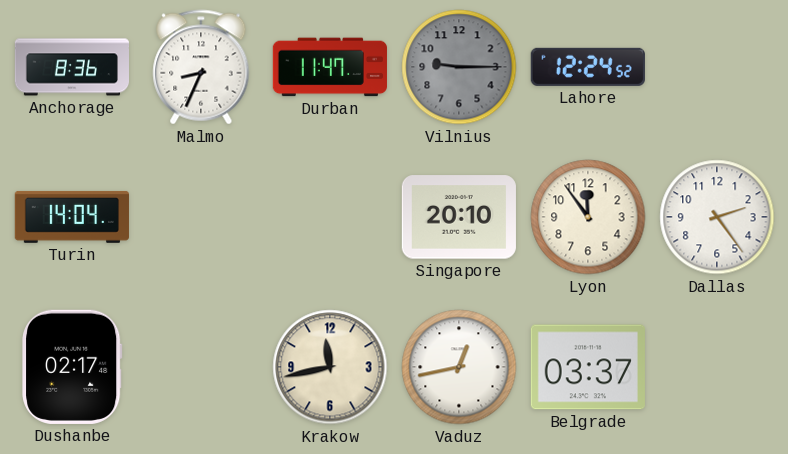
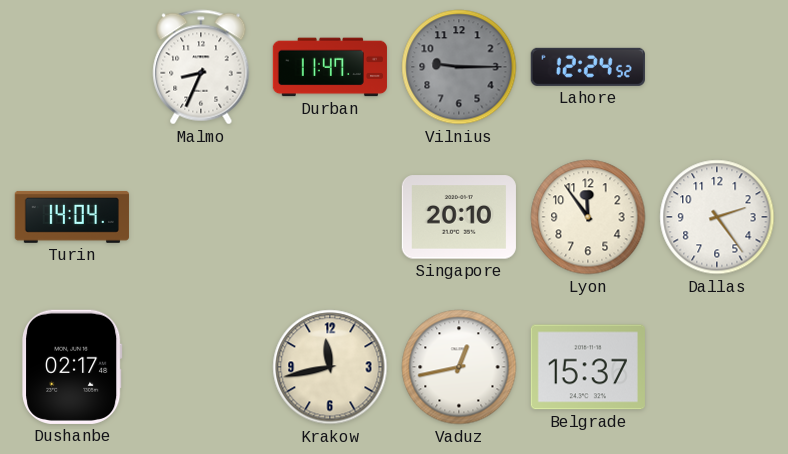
Anchorage: 8:36 -> none (71, 67)
Belgrade: 03:37 -> 15:37 (588, 367)
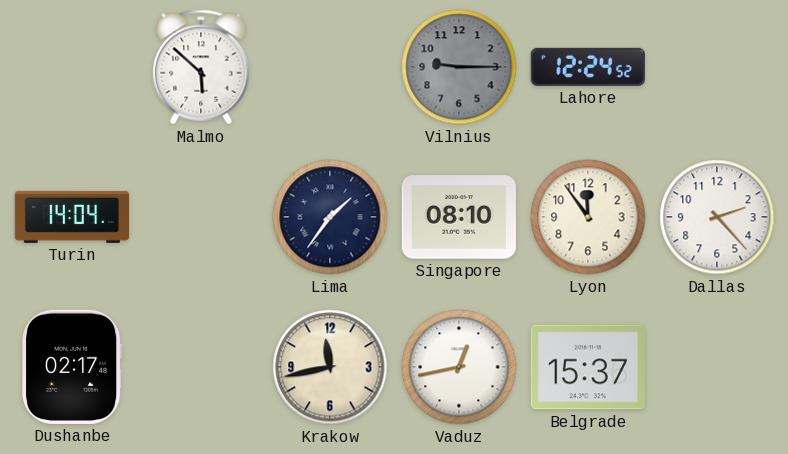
Malmo: 8:34 -> 5:52 (201, 67)
Durban: 11:47 -> none (330, 67)
Lima: none -> 1:36 (330, 217)
Singapore: 20:10 -> 08:10 (459, 217)
Dallas: 2:24 -> 2:23 (717, 217)
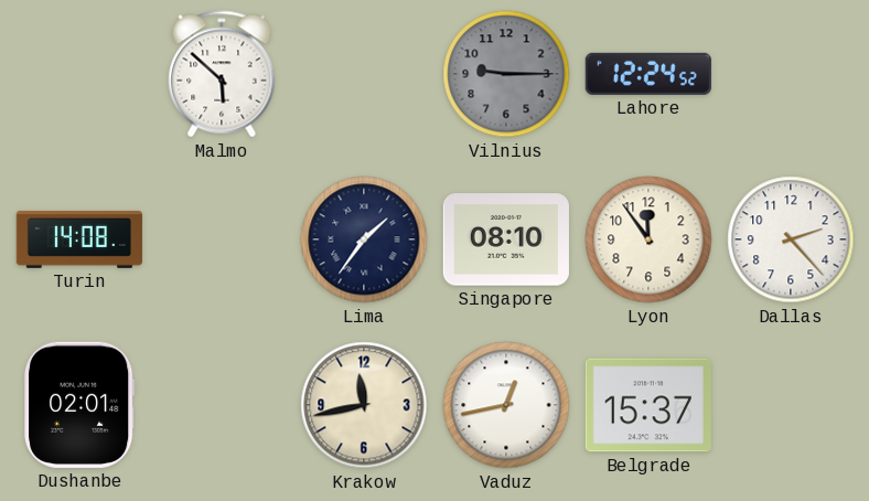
Turin: 14:04 -> 14:08 (79, 239)
Dushanbe: 02:17 -> 02:01 (79, 405)
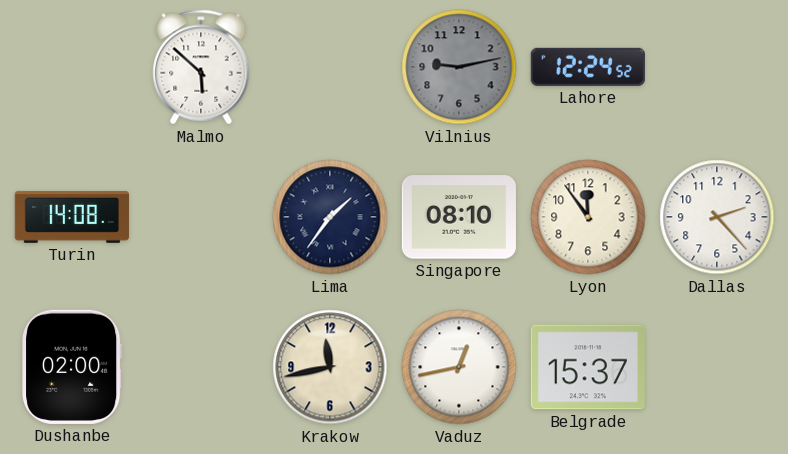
Vilnius: 9:15 -> 9:13 (459, 67)
Dushanbe: 02:01 -> 02:00 (72, 367)
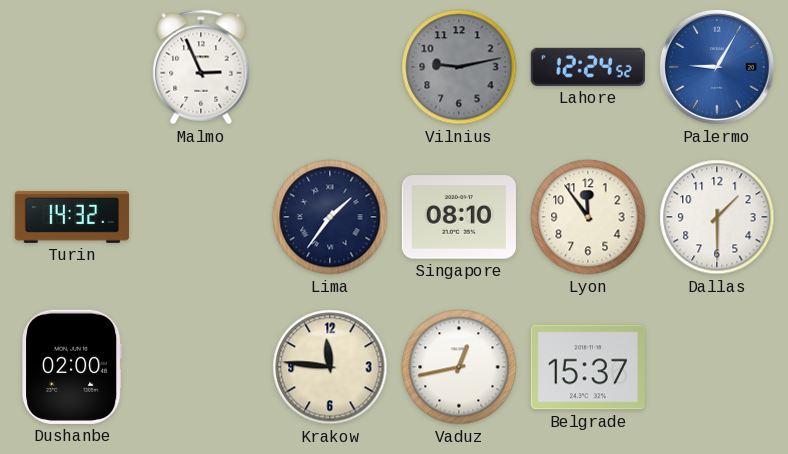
Malmo: 5:52 -> 2:56 (201, 67)
Palermo: none -> 9:05 (717, 67)
Turin: 14:08 -> 14:32 (72, 217)
Dallas: 2:23 -> 1:30 (717, 217)
Krakow: 11:43 -> 11:46 (330, 367)
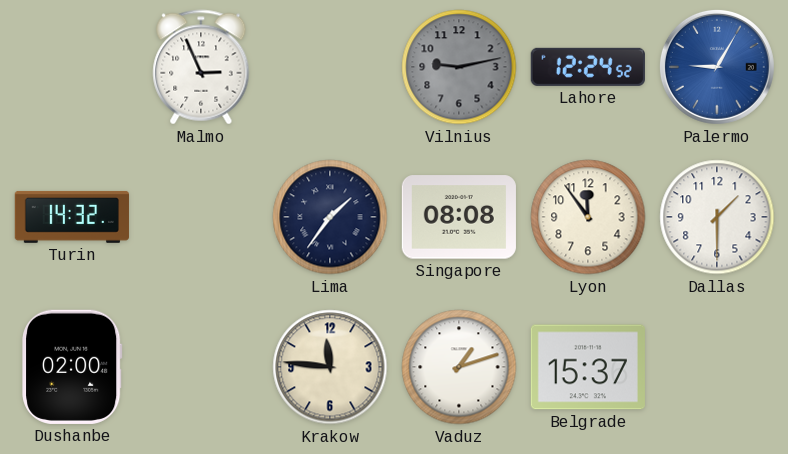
Singapore: 08:10 -> 08:08 (459, 217)
Vaduz: 12:43 -> 1:12 (459, 367)
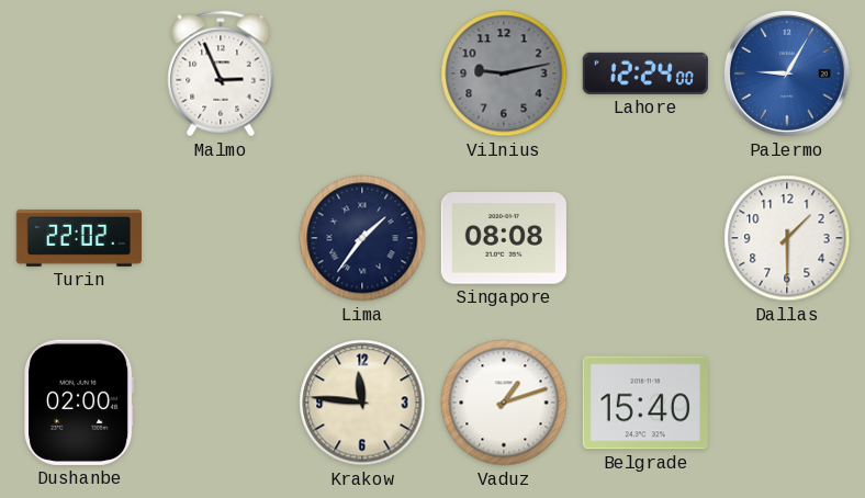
Lahore: 12:24:52 -> 12:24:00 (645, 73)
Turin: 14:32 -> 22:02 (79, 238)
Lyon: 11:54 -> none (588, 217)
Belgrade: 15:37 -> 15:40 (645, 403)
